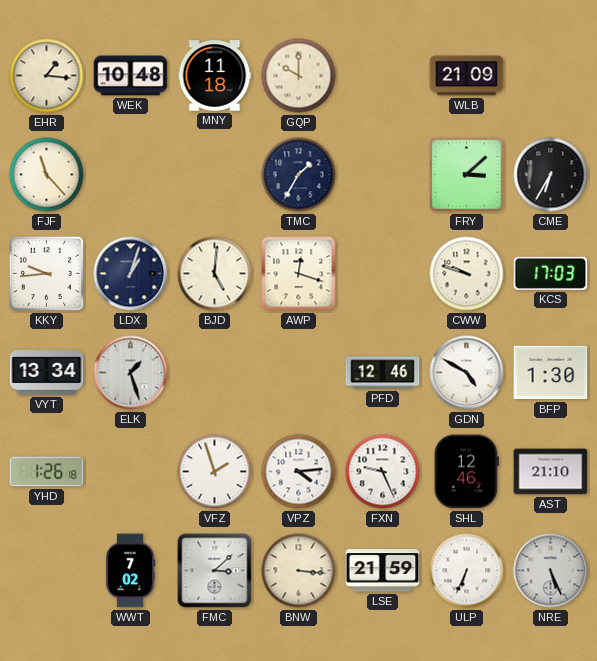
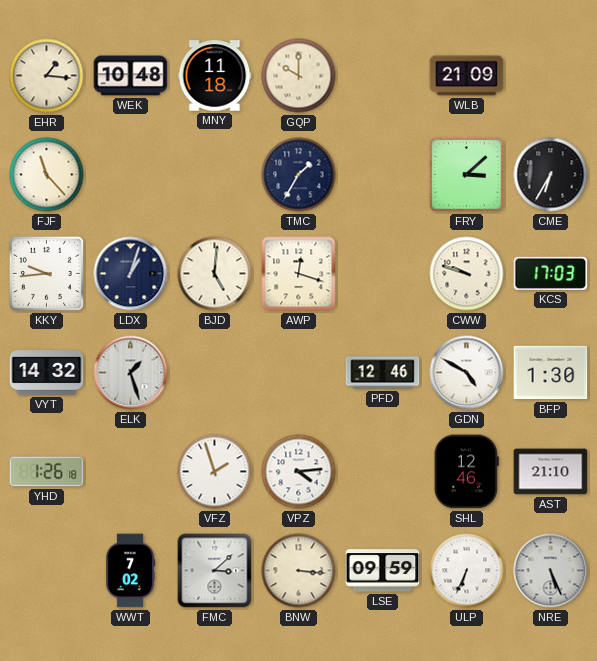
VYT: 13:34 -> 14:32 (47, 373)
FXN: 9:26 -> none (383, 472)
LSE: 21:59 -> 09:59 (383, 571)
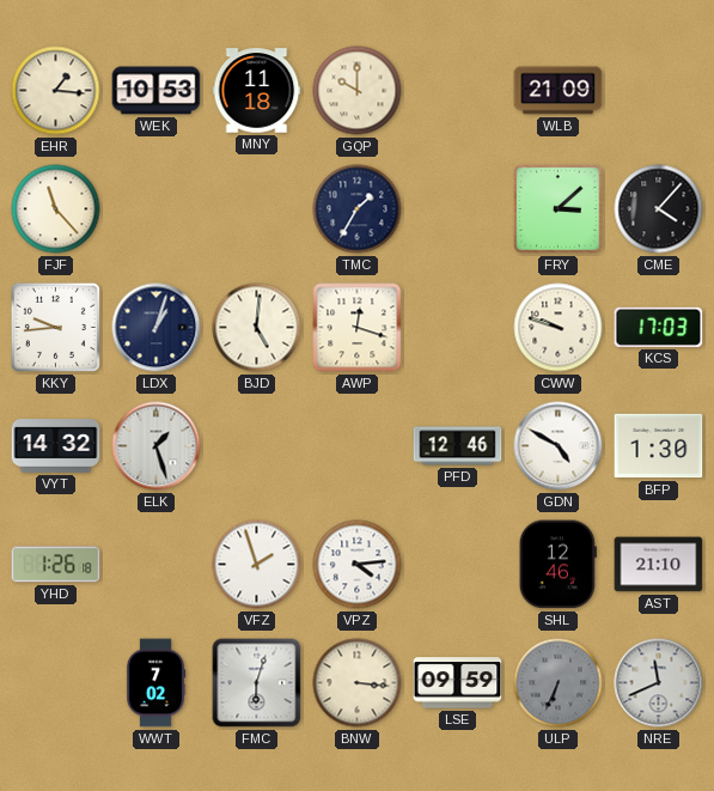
WEK: 10:48 -> 10:53 (157, 91)
CME: 6:35 -> 4:07 (659, 209)
FMC: 3:08 -> 6:03 (257, 683)
ULP dial: white -> grey (559, 683)
NRE: 5:26 -> 11:41 (659, 683)
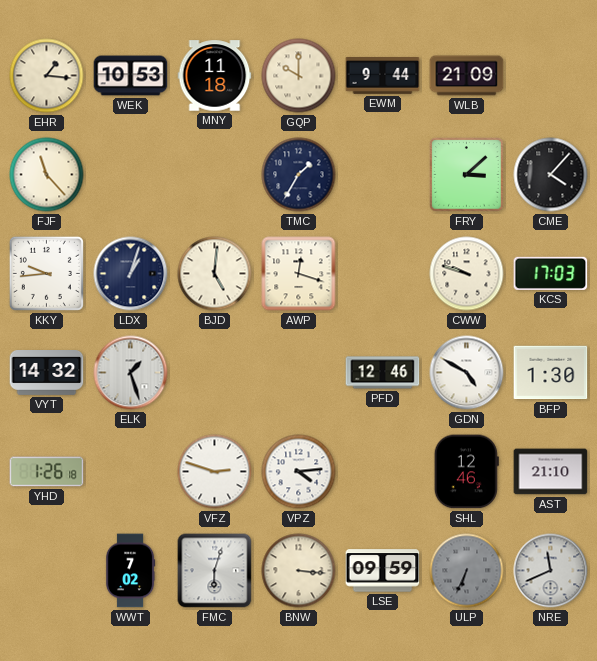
EWM: none -> 9:44 (383, 76)
VFZ: 1:57 -> 2:48 (215, 472)
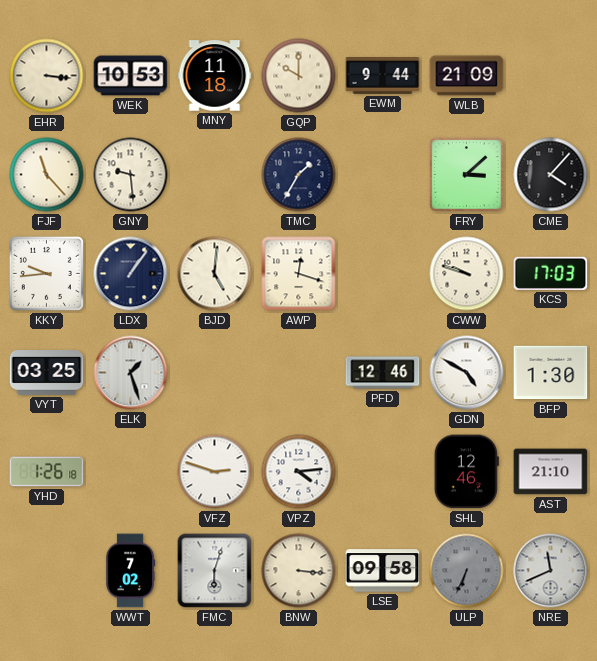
EHR: 1:16 -> 3:16 (47, 76)
GNY: none -> 9:29 (131, 175)
LDX: 1:03 -> 1:06 (131, 274)
VYT: 14:32 -> 03:25 (47, 373)
LSE: 09:59 -> 09:58 (383, 571)
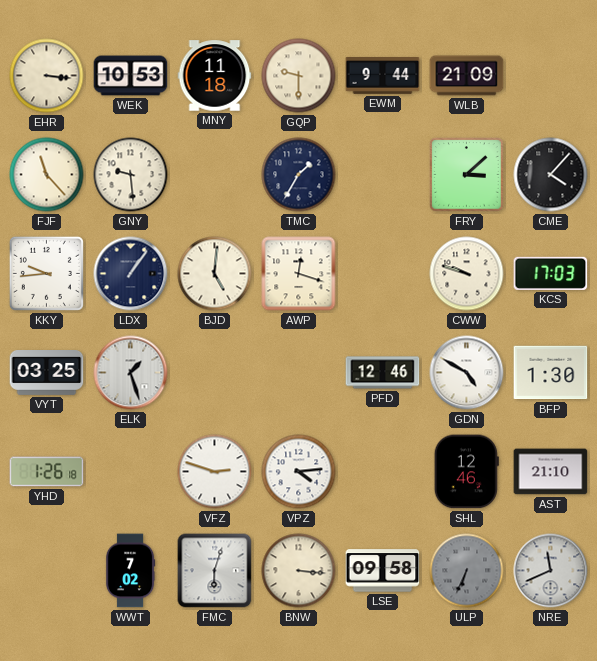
GQP: 10:00 -> 9:30 (299, 76)
